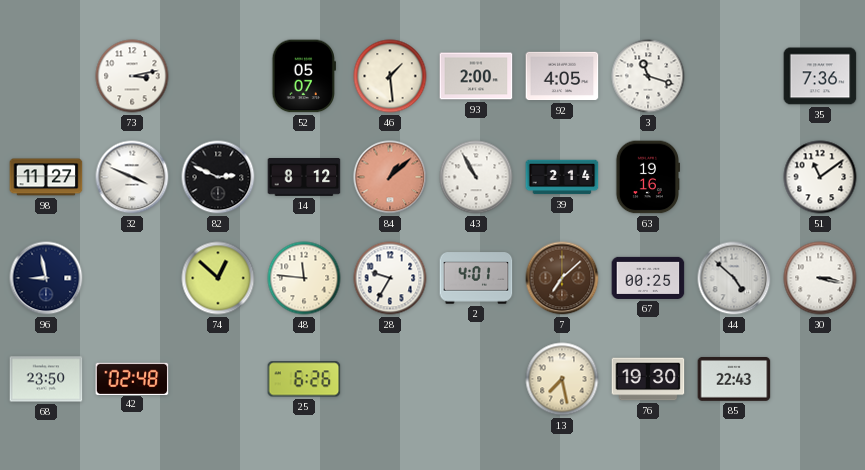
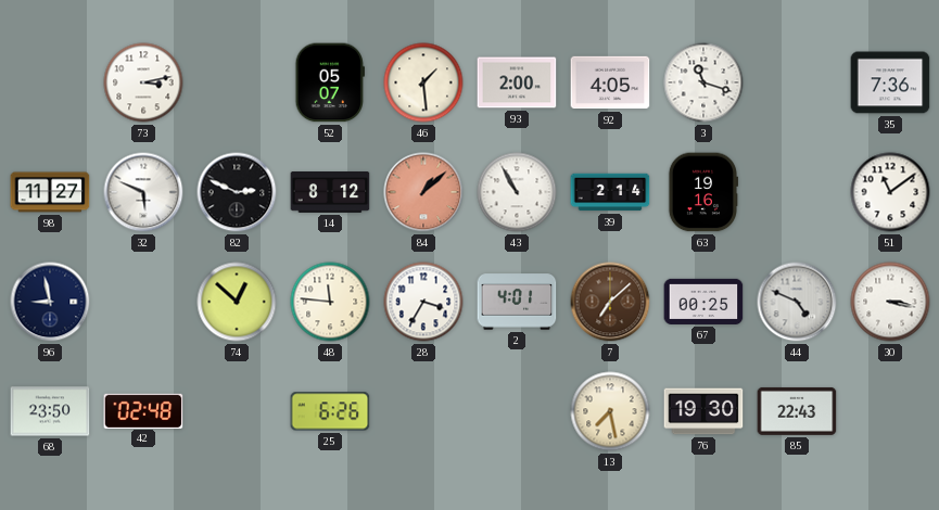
32: 3:49 -> 5:49 (143, 192)
28: 9:35 -> 3:35 (423, 302)
44: 4:52 -> 4:49 (797, 302)
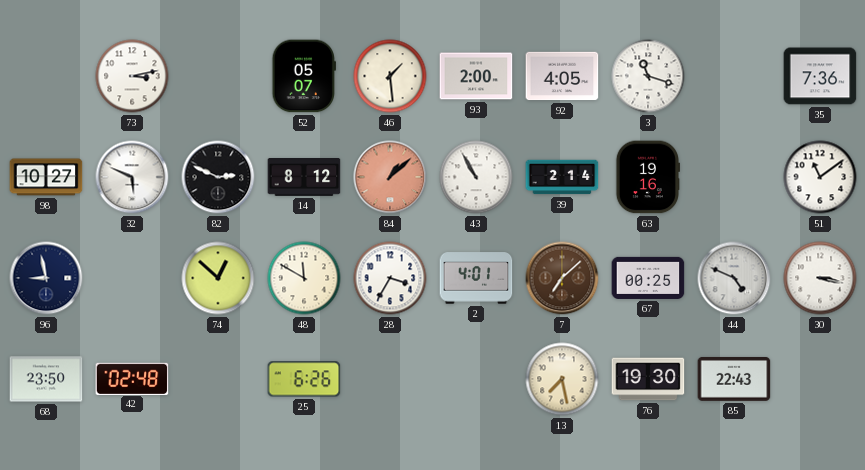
98: 11:27 -> 10:27 (46, 177)
48: 11:46 -> 11:50 (304, 278)
